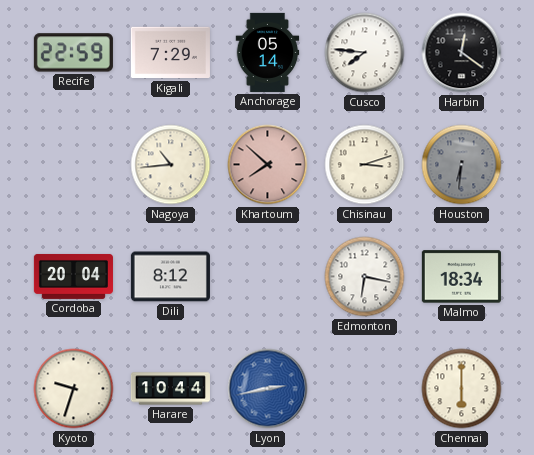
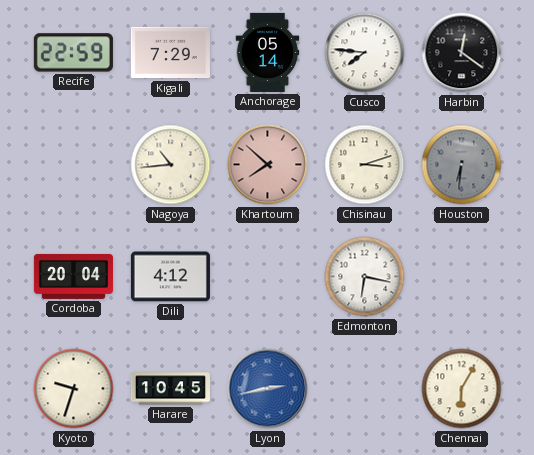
Dili: 8:12 -> 4:12 (170, 277)
Malmo: 18:34 -> none (461, 277)
Harare: 10:44 -> 10:45 (170, 389)
Chennai: 6:00 -> 6:05 (462, 389)
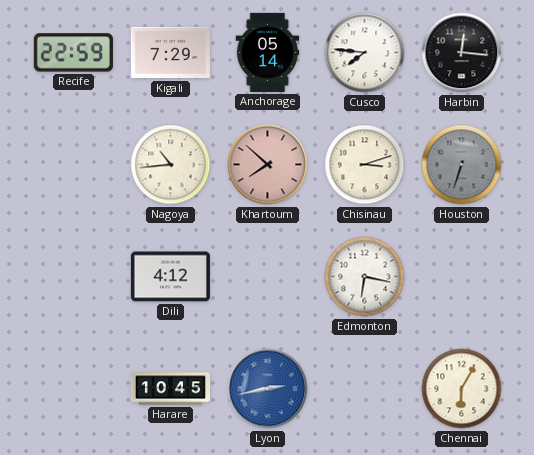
Harbin: 12:21 -> 12:16 (462, 53)
Houston: 6:31 -> 6:33 (462, 165)
Cordoba: 20:04 -> none (73, 276)
Kyoto: 9:33 -> none (74, 389)
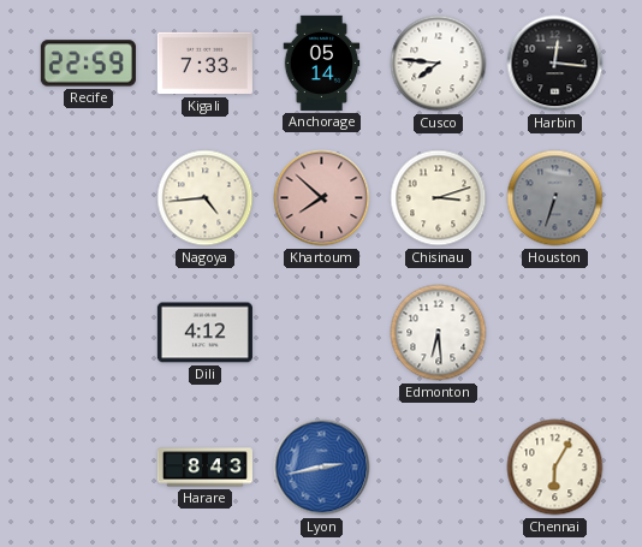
Kigali: 7:29 -> 7:33 (204, 64)
Nagoya: 10:44 -> 4:44 (206, 198)
Edmonton: 6:17 -> 6:29 (439, 333)
Harare: 10:45 -> 8:43 (204, 468)
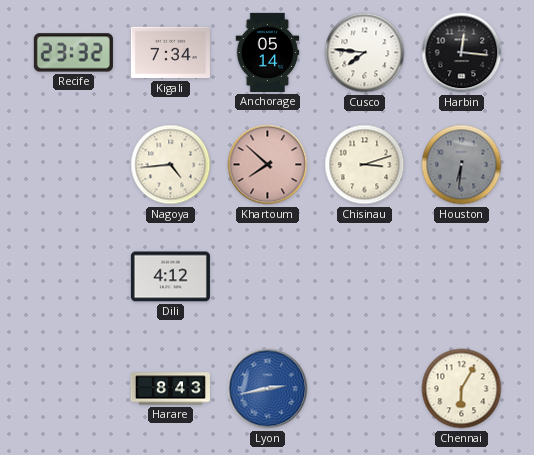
Recife: 22:59 -> 23:32 (73, 53)
Kigali: 7:33 -> 7:34 (170, 53)
Houston: 6:33 -> 6:31 (462, 165)
Edmonton: 6:29 -> none (439, 333)
